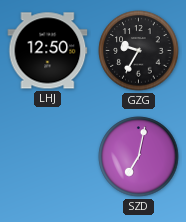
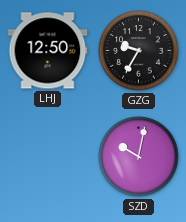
SZD: 7:02 -> 10:02 (139, 157)
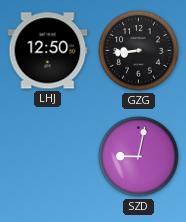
GZG: 9:35 -> 8:44 (139, 51)
SZD: 10:02 -> 9:02 (139, 157)
